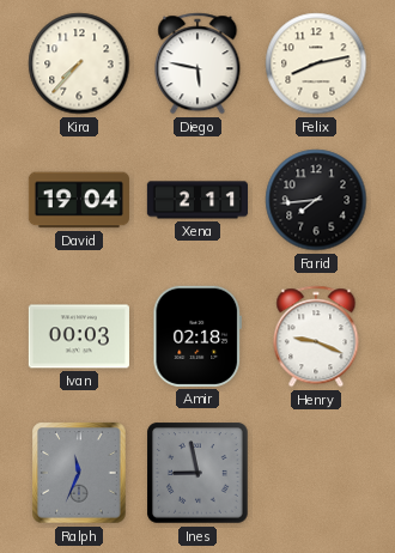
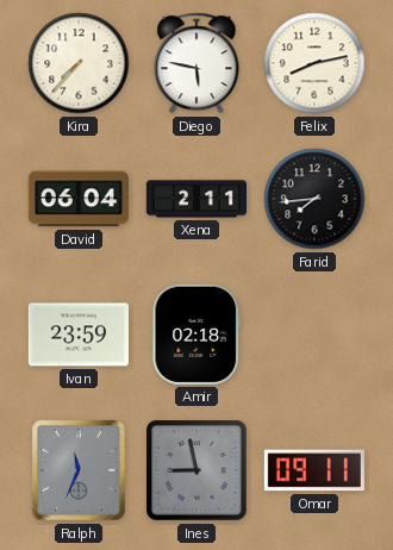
David: 19:04 -> 06:04 (79, 199)
Ivan: 00:03 -> 23:59 (79, 335)
Henry: 9:19 -> none (316, 336)
Omar: none -> 09:11 (314, 470)
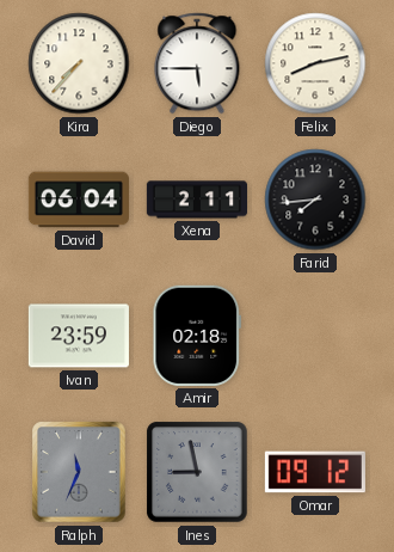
Diego: 5:47 -> 5:45 (197, 63)
Omar: 09:11 -> 09:12 (315, 472)
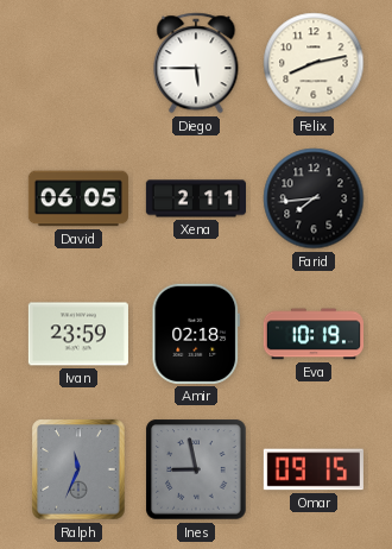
Kira: 7:37 -> none (79, 63)
David: 06:04 -> 06:05 (78, 198)
Eva: none -> 10:19 (314, 334)
Omar: 09:12 -> 09:15 (314, 469)
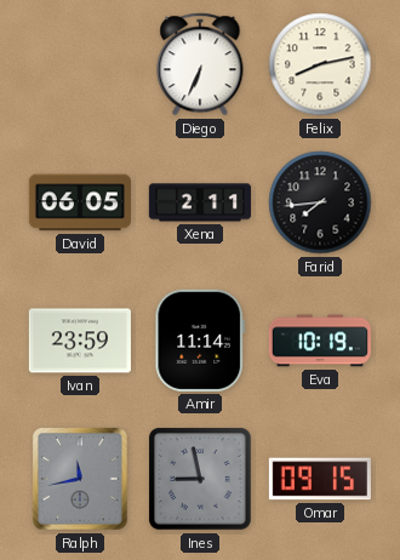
Diego: 5:45 -> 6:34 (200, 64)
Amir: 02:18 -> 11:14 (199, 341)
Ralph: 11:34 -> 11:43 (80, 479)
